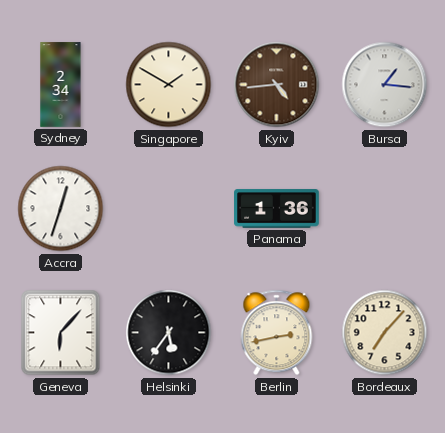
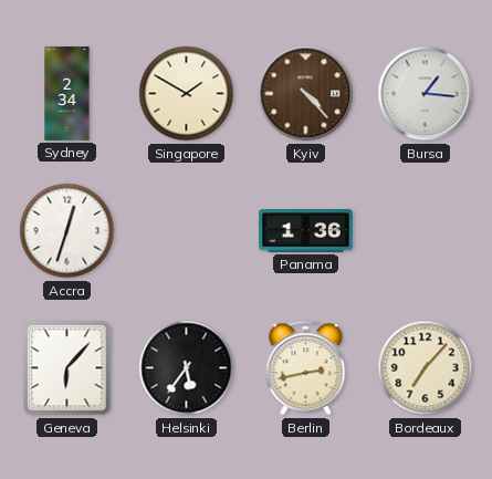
Kyiv: 4:44 -> 4:23 (306, 94)
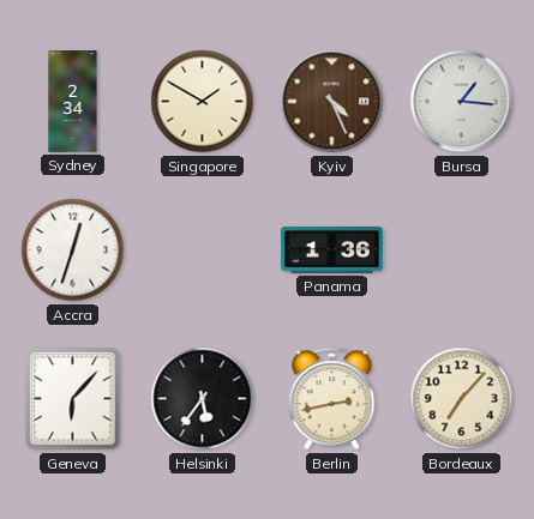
Kyiv: 4:23 -> 4:26 (332, 102)
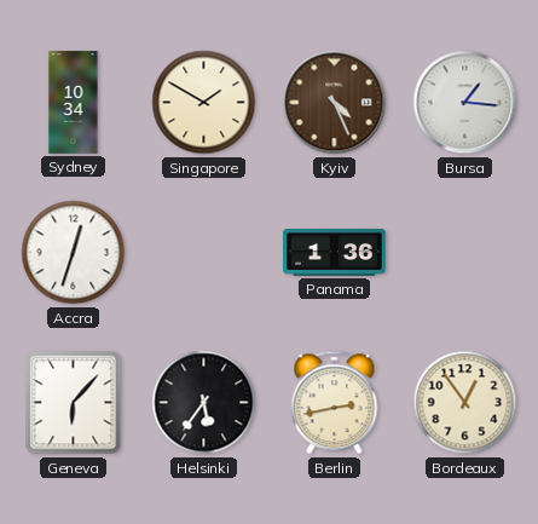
Sydney: 2:34 -> 10:34 (74, 103)
Bordeaux: 7:07 -> 12:54 (465, 403)
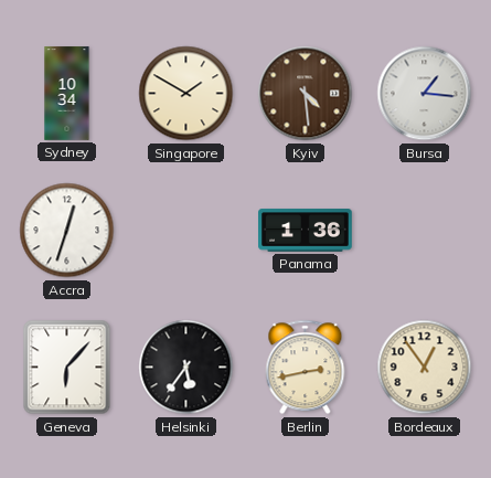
Kyiv: 4:26 -> 4:29 (306, 94)
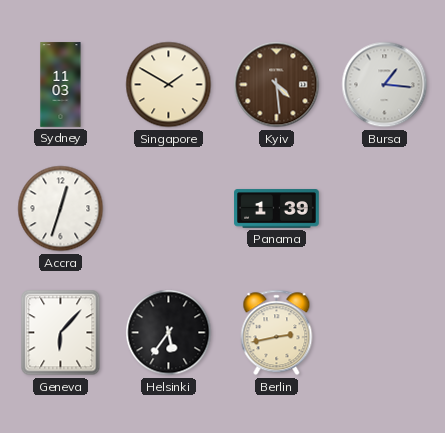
Sydney: 10:34 -> 11:03 (61, 85)
Panama: 1:36 -> 1:39 (277, 209)
Bordeaux: 12:54 -> none (425, 368)
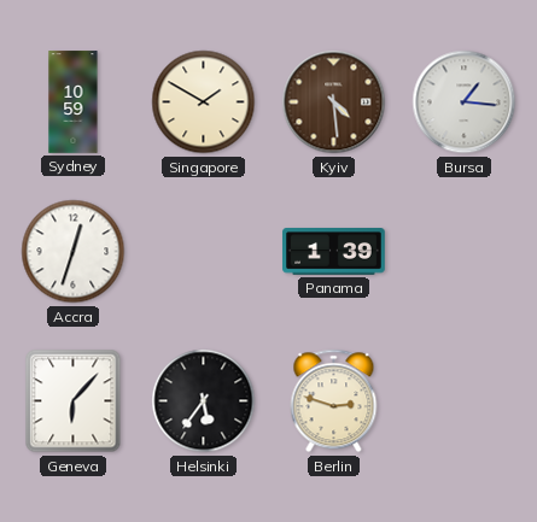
Sydney: 11:03 -> 10:59 (74, 102)
Berlin: 2:43 -> 2:48 (334, 401)
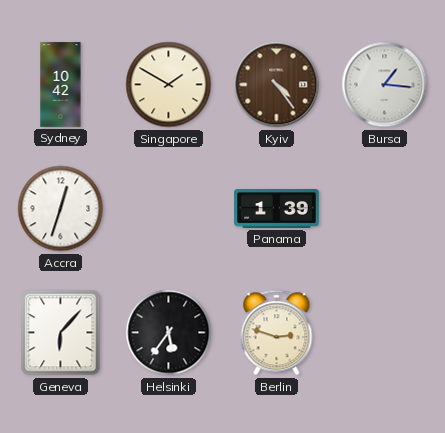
Sydney: 10:59 -> 10:42 (61, 85)
Kyiv: 4:29 -> 4:24 (277, 85)
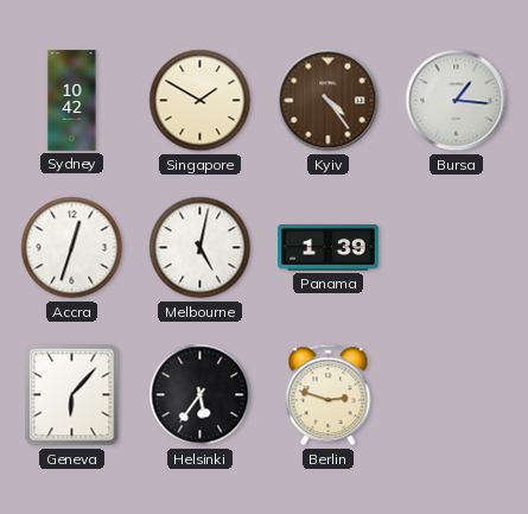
Melbourne: none -> 5:02 (201, 248)
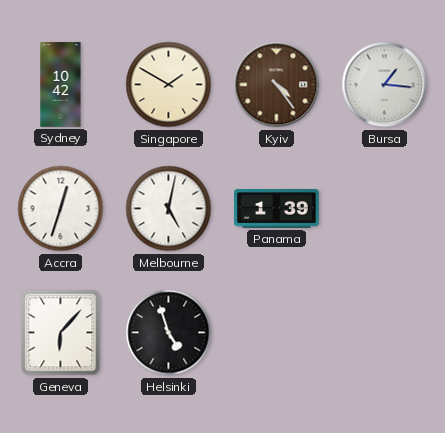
Helsinki: 5:36 -> 4:57 (169, 333)
Berlin: 2:48 -> none (329, 395)
